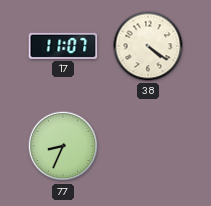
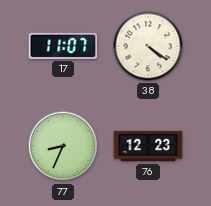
76: none -> 12:23 (148, 146)
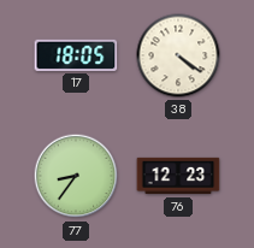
17: 11:07 -> 18:05 (76, 55)
77: 8:34 -> 8:36 (76, 176)
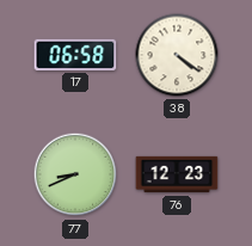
17: 18:05 -> 06:58 (75, 55)
77: 8:36 -> 8:41 (75, 174)
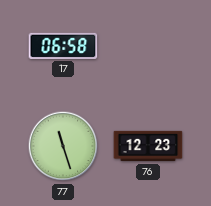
38: 4:21 -> none (177, 55)
77: 8:41 -> 11:27 (63, 146)
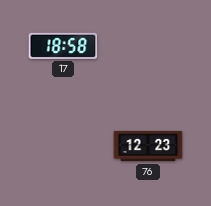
17: 06:58 -> 18:58 (63, 46)
77: 11:27 -> none (63, 146)
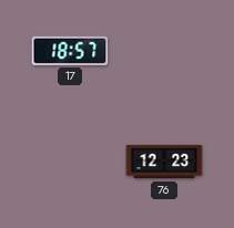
17: 18:58 -> 18:57 (70, 51)
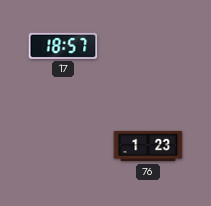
76: 12:23 -> 1:23 (148, 146)
